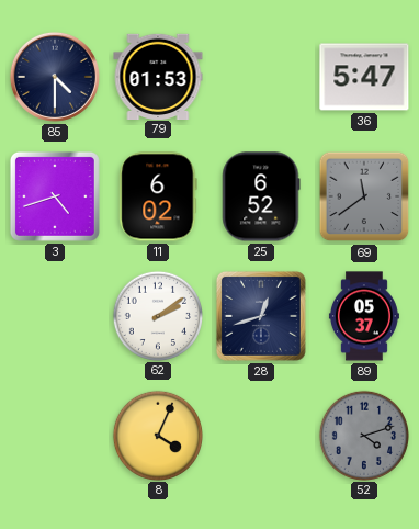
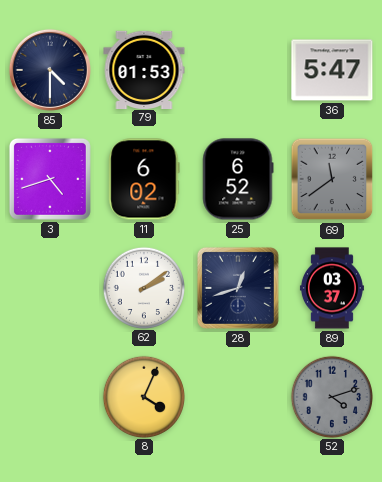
89: 05:37 -> 03:37 (332, 288)
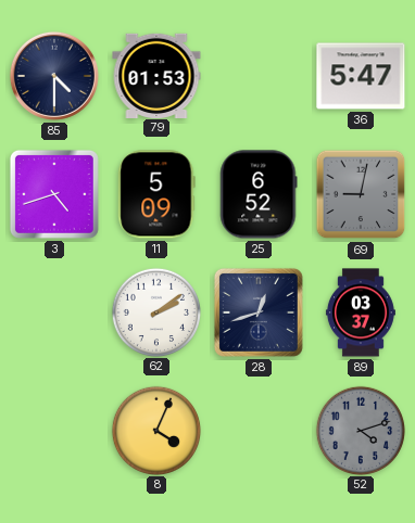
11: 6:02 -> 5:09 (156, 194)
69: 11:39 -> 9:02 (361, 194)
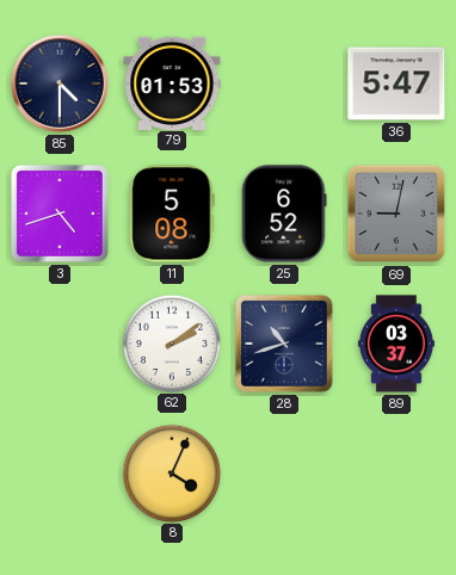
11: 5:09 -> 5:08 (172, 214)
28: 12:42 -> 10:42 (284, 344)
52: 4:12 -> none (360, 430)
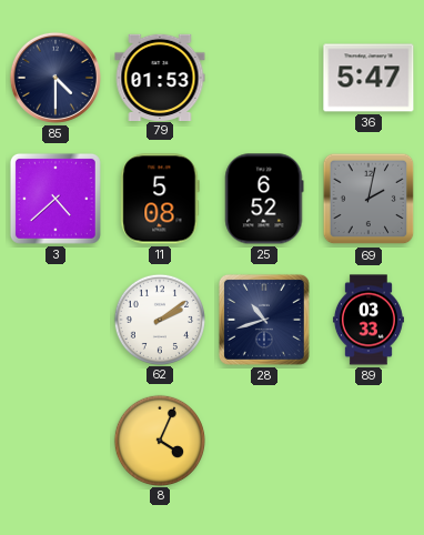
3: 4:42 -> 4:38 (55, 199)
69: 9:02 -> 2:02 (369, 199)
89: 03:37 -> 03:33 (369, 320)
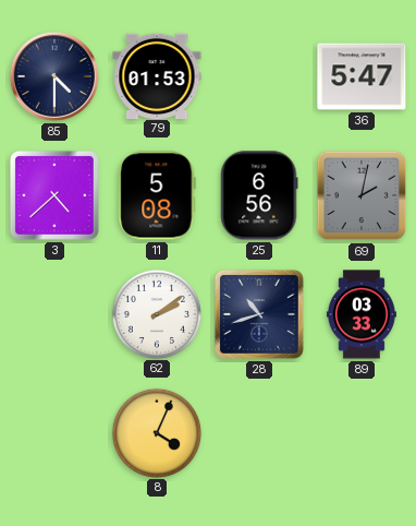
25: 6:52 -> 6:56 (259, 195)
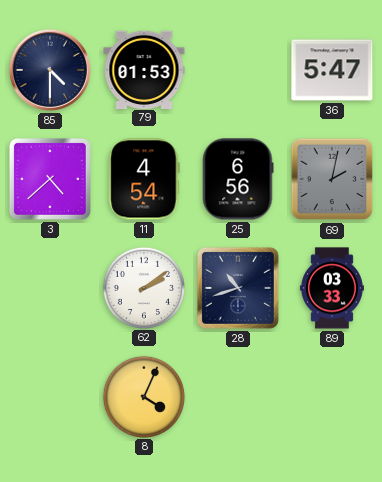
11: 5:08 -> 4:54 (144, 179)
